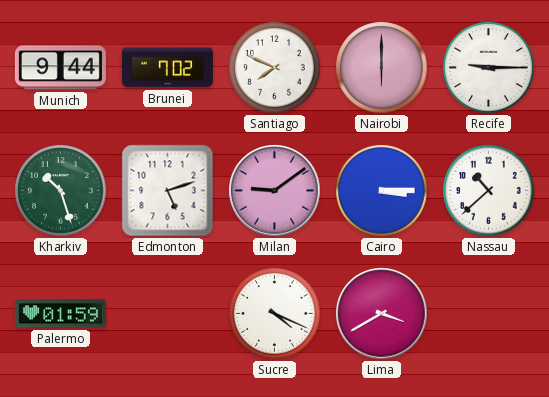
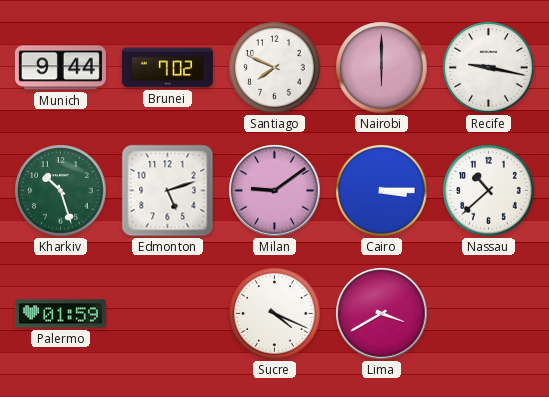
Recife: 9:15 -> 9:17 (489, 68)
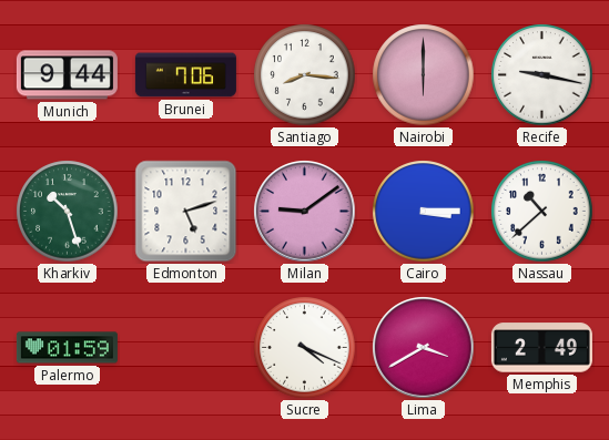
Brunei: 7:02 -> 7:06 (185, 75)
Santiago: 7:49 -> 8:16 (305, 75)
Memphis: none -> 2:49 (541, 348)
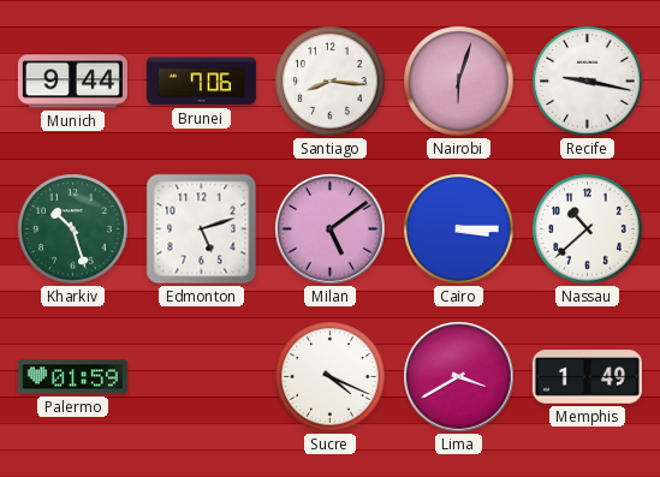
Nairobi: 6:00 -> 6:03 (459, 82)
Milan: 9:09 -> 5:09 (331, 229)
Memphis: 2:49 -> 1:49 (587, 377)
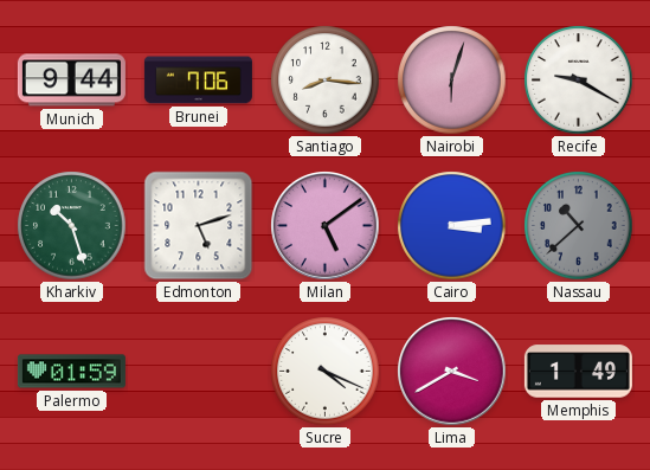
Recife: 9:17 -> 9:20 (579, 81)
Cairo: 3:15 -> 3:14 (452, 226)
Nassau dial: white -> grey (579, 226)
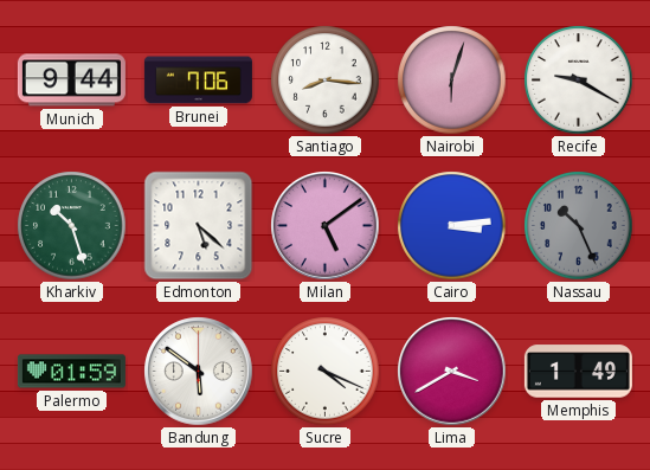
Edmonton: 5:12 -> 5:22 (199, 226)
Nassau: 10:38 -> 10:26 (579, 226)
Bandung: none -> 5:51 (199, 372)
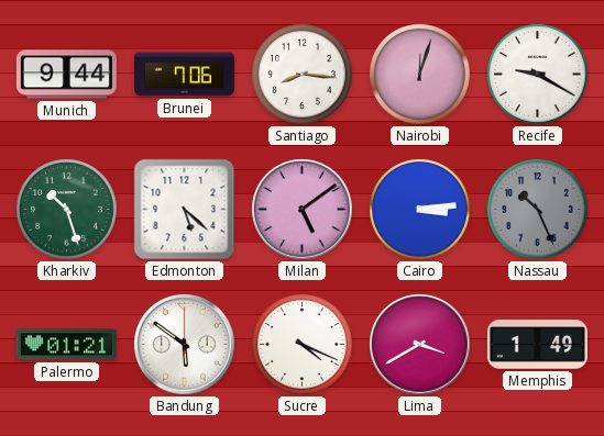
Nairobi: 6:03 -> 12:03 (420, 75)
Palermo: 01:59 -> 01:21 (66, 345)
